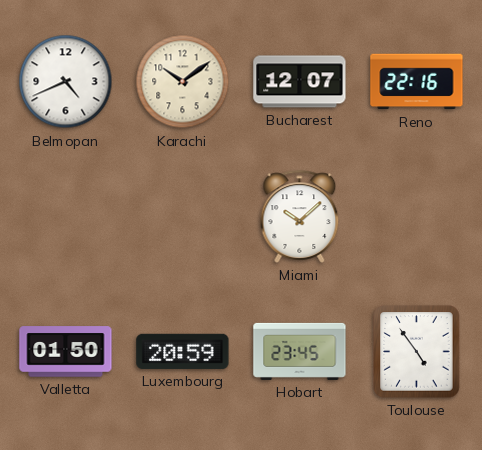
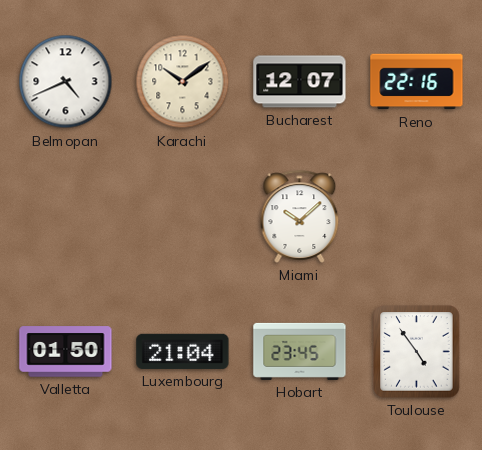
Luxembourg: 20:59 -> 21:04 (183, 351)
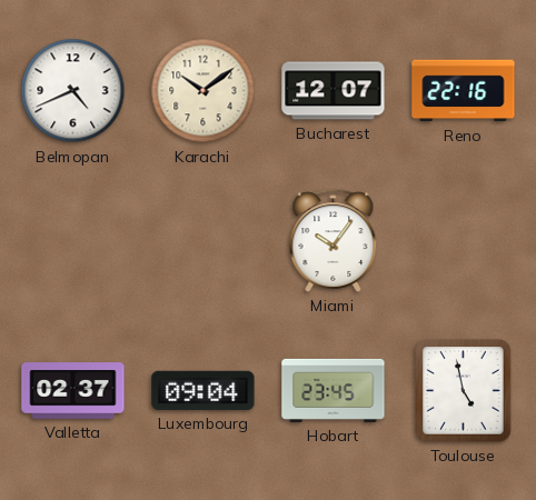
Miami: 10:08 -> 10:06 (334, 240)
Valletta: 01:50 -> 02:37 (73, 391)
Luxembourg: 21:04 -> 09:04 (204, 390)
Toulouse: 4:54 -> 4:58 (464, 391)
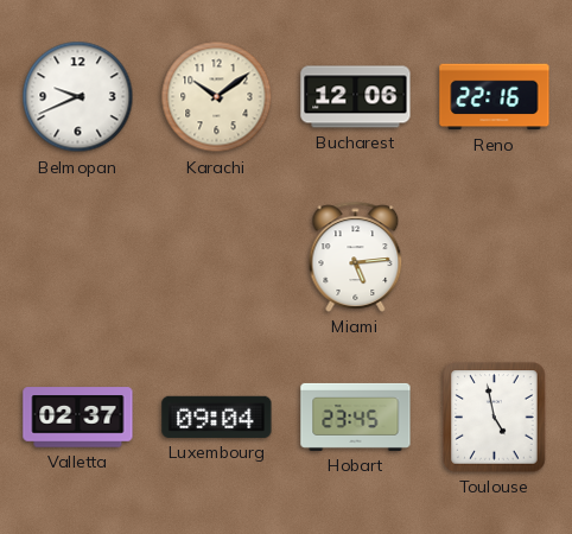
Belmopan: 4:41 -> 9:41 (78, 97)
Bucharest: 12:07 -> 12:06 (356, 97)
Miami: 10:06 -> 5:14 (356, 256)
